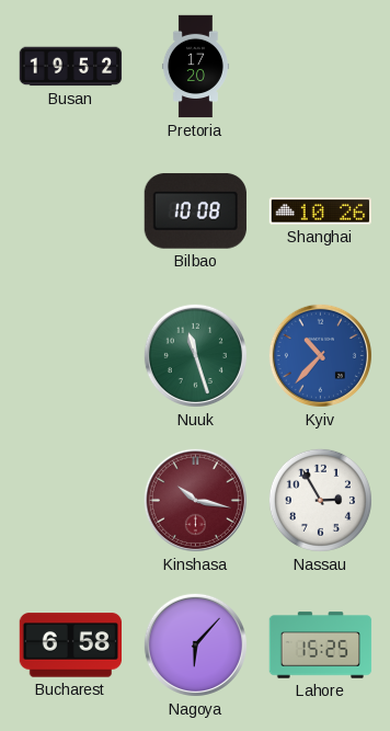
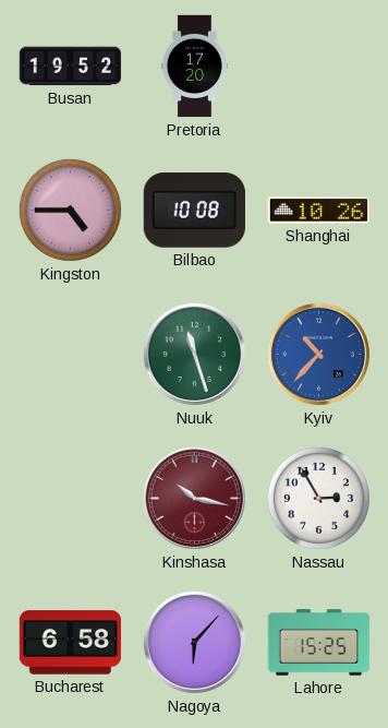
Kingston: none -> 4:45 (70, 210)
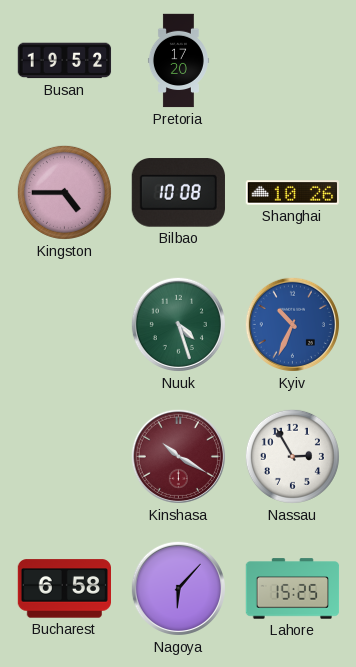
Nuuk: 11:27 -> 4:27 (178, 324)
Kyiv: 10:37 -> 10:34 (292, 324)
Kinshasa: 10:17 -> 10:20 (178, 456)
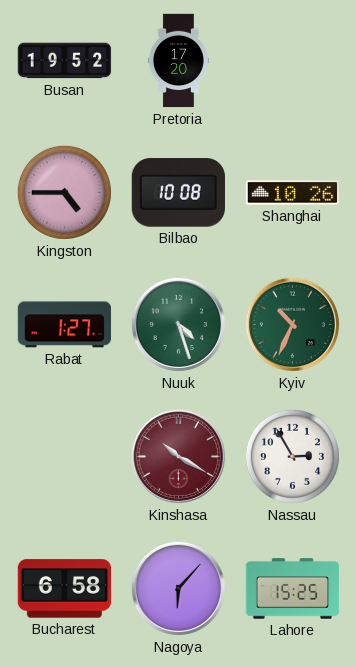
Rabat: none -> 1:27 (64, 325)
Kyiv dial: blue -> green (292, 324)
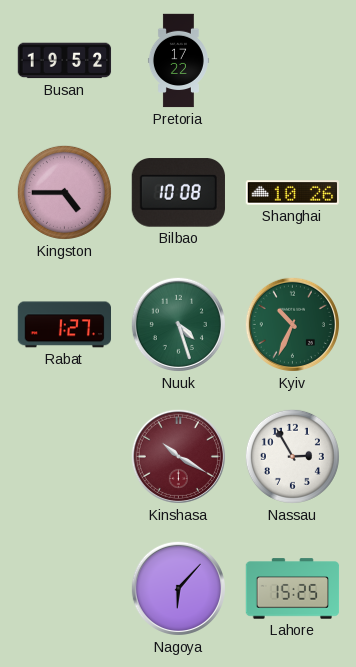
Pretoria: 17:20 -> 17:22 (178, 61)
Bucharest: 6:58 -> none (64, 589)
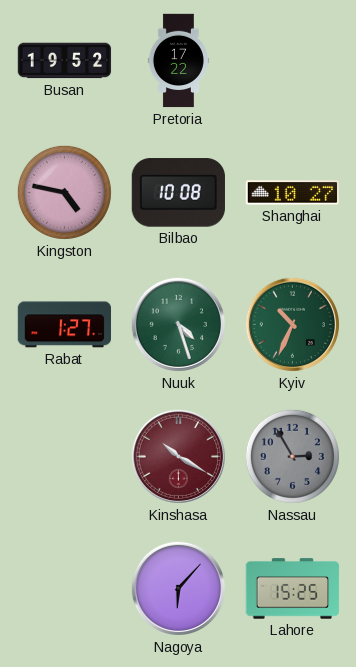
Kingston: 4:45 -> 4:47 (64, 192)
Shanghai: 10:26 -> 10:27 (292, 193)
Nassau dial: white -> grey (292, 456)
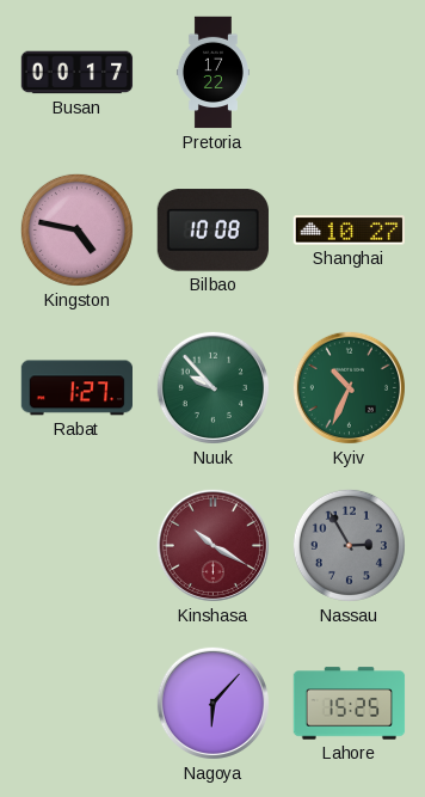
Busan: 19:52 -> 00:17 (78, 73)
Nuuk: 4:27 -> 9:53 (213, 387)
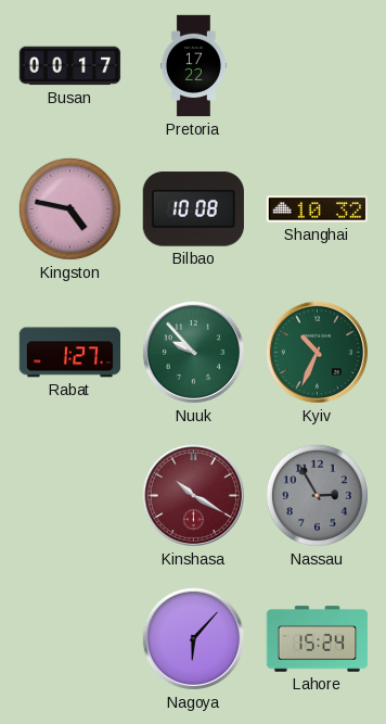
Shanghai: 10:27 -> 10:32 (317, 209)
Lahore: 15:25 -> 15:24 (318, 639)
